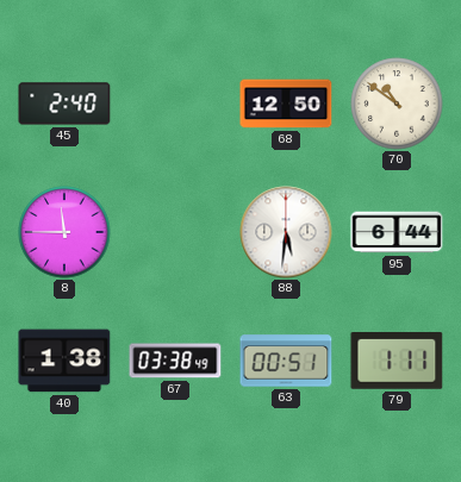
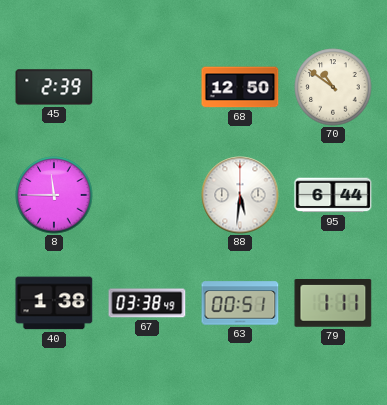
45: 2:40 -> 2:39 (54, 87)
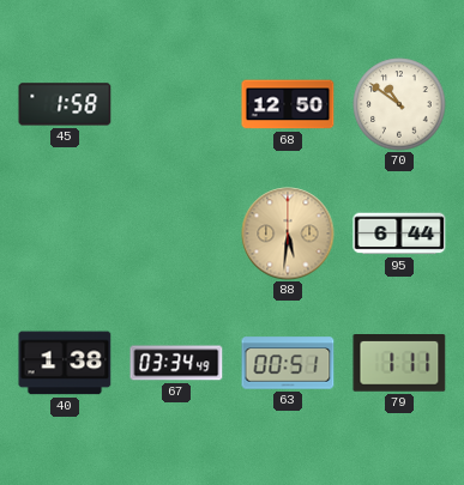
45: 2:39 -> 1:58 (65, 104)
8: 11:45 -> none (54, 195)
88 dial: white -> champagne (288, 234)
67: 03:38 -> 03:34 (176, 363)
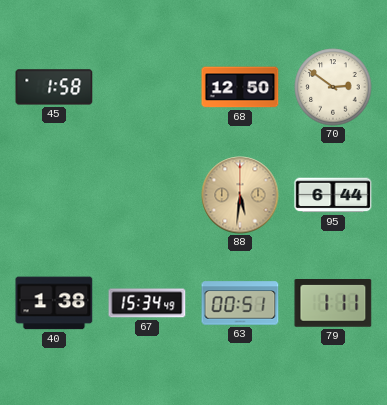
70: 10:51 -> 2:51 (333, 87)
67: 03:34 -> 15:34 (147, 303)
